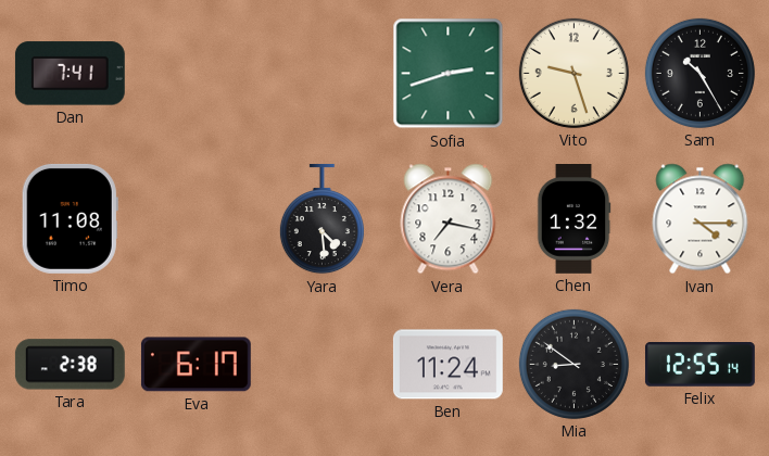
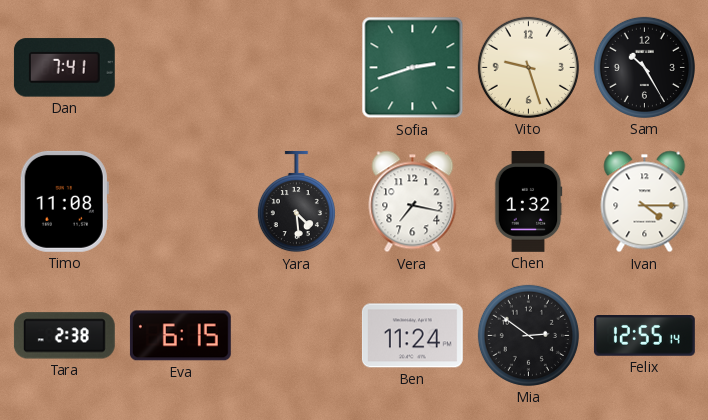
Eva: 6:17 -> 6:15 (180, 336)
Mia: 8:51 -> 2:51 (528, 335)
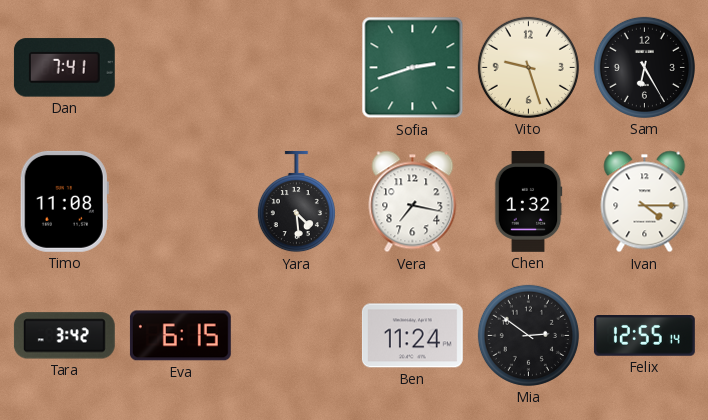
Sam: 10:25 -> 6:25 (644, 67)
Tara: 2:38 -> 3:42 (64, 336)
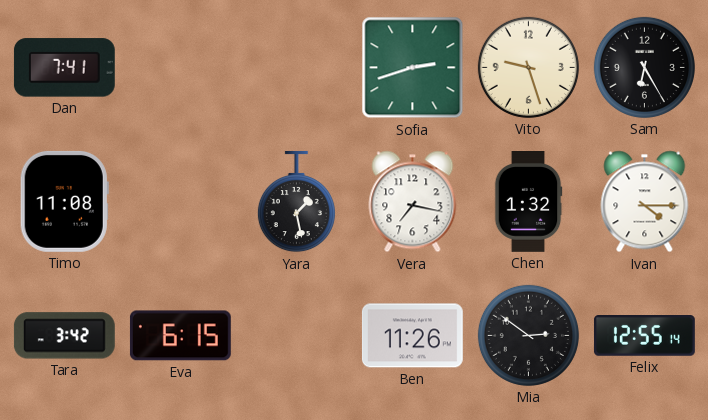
Yara: 4:29 -> 1:28 (296, 202)
Ben: 11:24 -> 11:26 (412, 336)
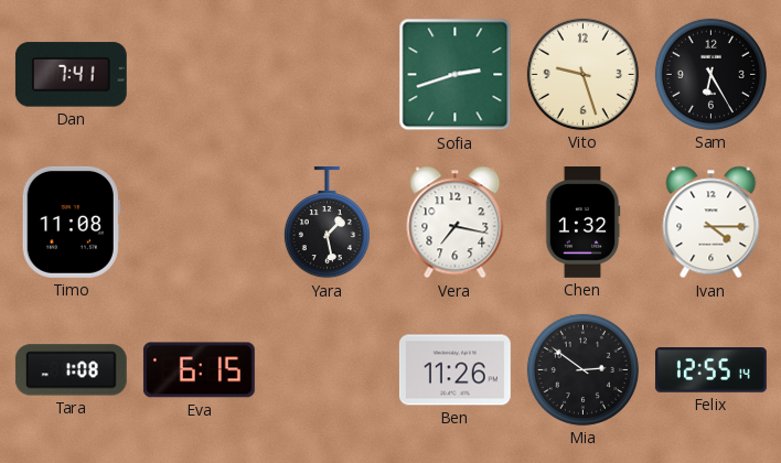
Tara: 3:42 -> 1:08 (71, 370)
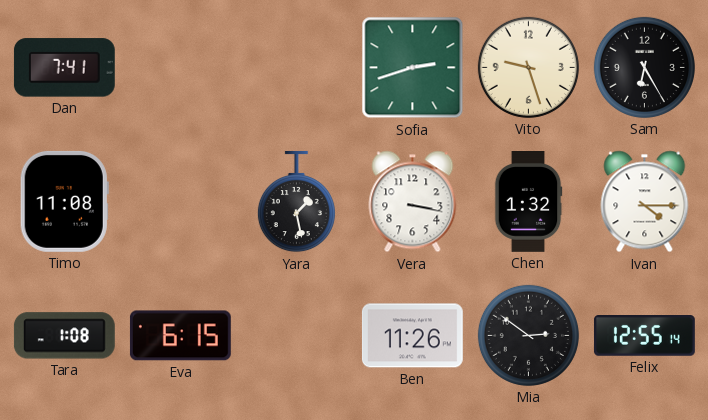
Vera: 7:17 -> 3:17 (413, 202)
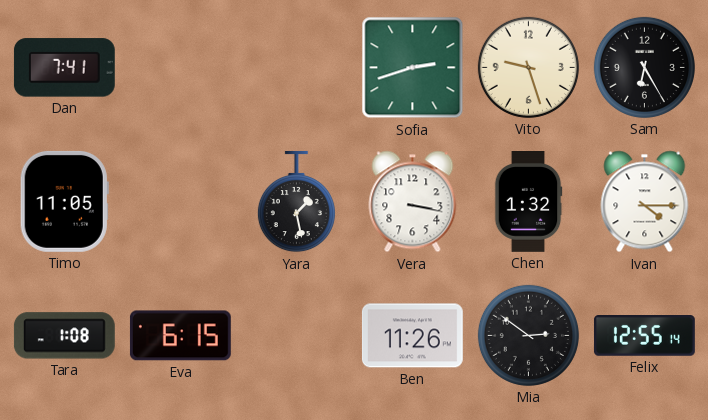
Timo: 11:08 -> 11:05 (64, 201)
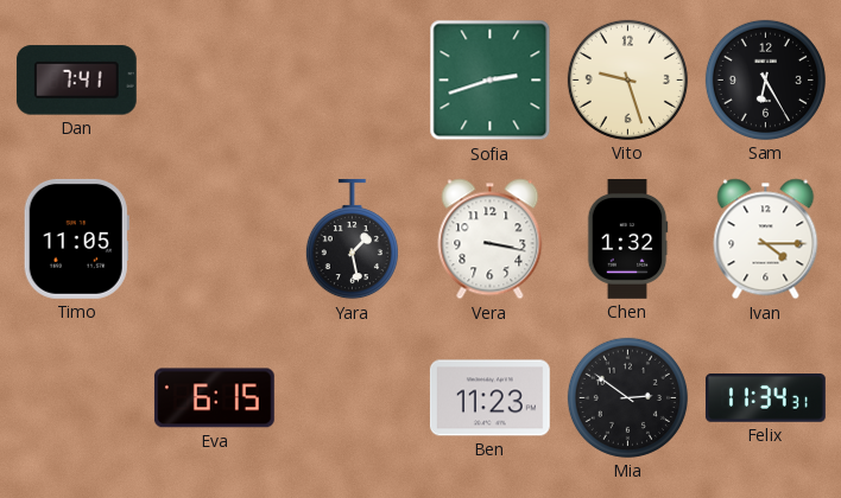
Tara: 1:08 -> none (64, 336)
Ben: 11:26 -> 11:23 (489, 398)
Felix: 12:55 -> 11:34 (765, 398)
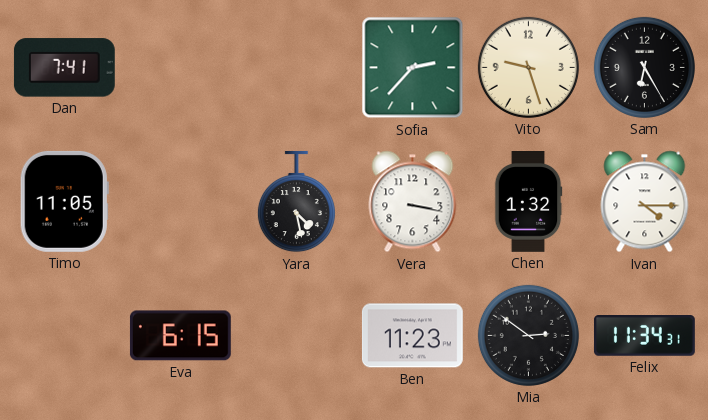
Sofia: 2:42 -> 2:37 (413, 68)
Yara: 1:28 -> 4:28 (296, 202)
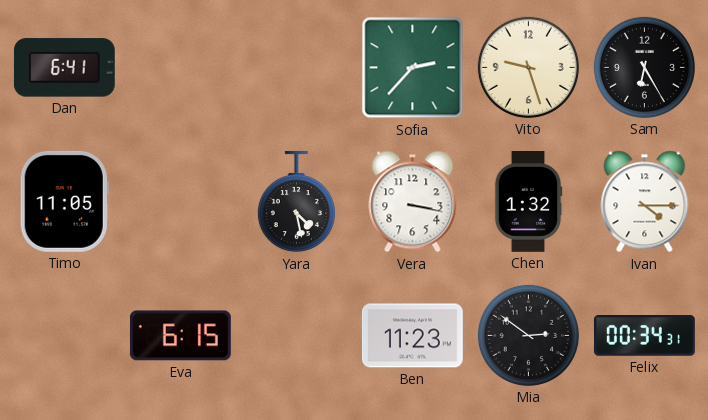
Dan: 7:41 -> 6:41 (64, 68)
Felix: 11:34 -> 00:34 (644, 336)
